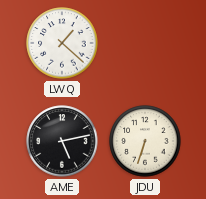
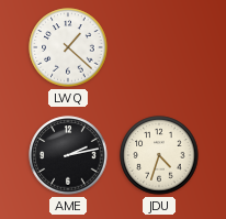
AME: 5:13 -> 2:13 (68, 155)
JDU: 6:33 -> 4:33 (159, 155)
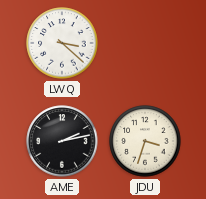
LWQ: 1:22 -> 3:22 (62, 43)
JDU: 4:33 -> 3:33 (145, 141)
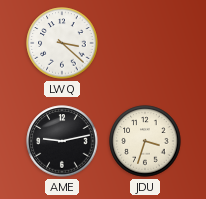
AME: 2:13 -> 9:13 (62, 141)
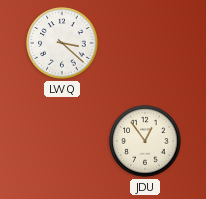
AME: 9:13 -> none (62, 141)
JDU: 3:33 -> 12:54 (145, 141)
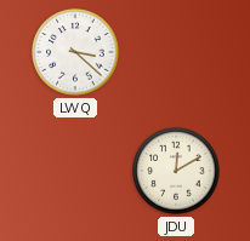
JDU: 12:54 -> 12:10 (176, 171)
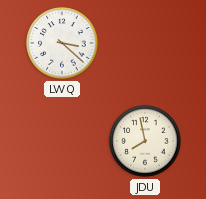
JDU: 12:10 -> 7:58 (145, 141)
